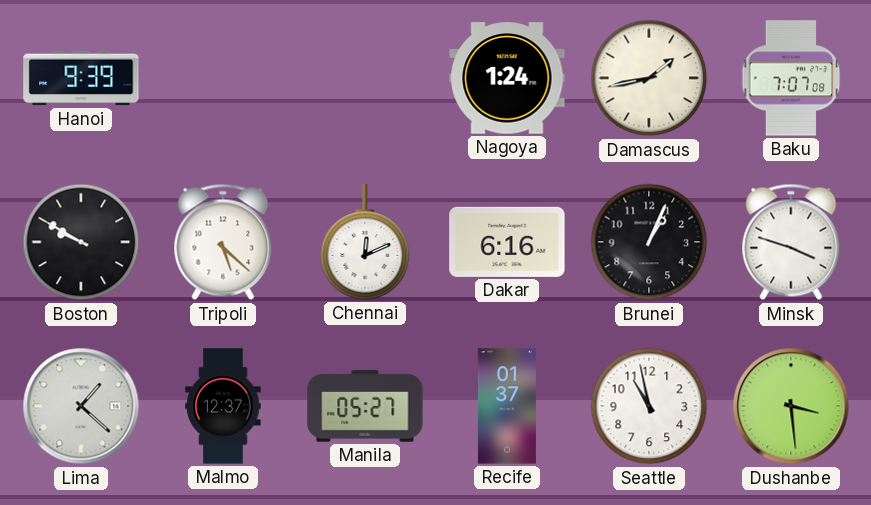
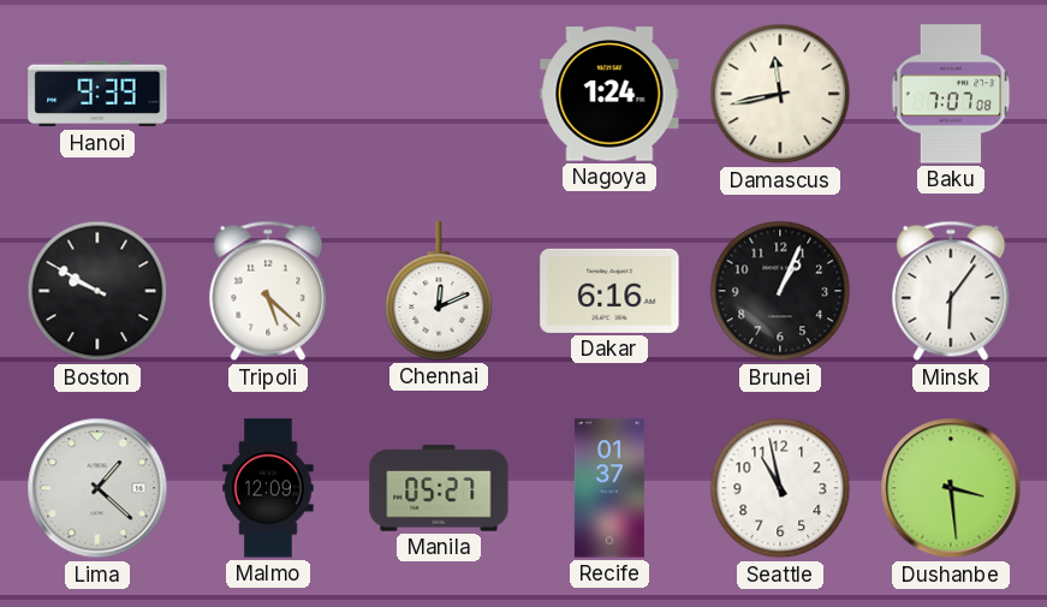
Damascus: 1:43 -> 11:43 (780, 94)
Minsk: 3:48 -> 6:06 (951, 291)
Malmo: 12:37 -> 12:09 (268, 488)
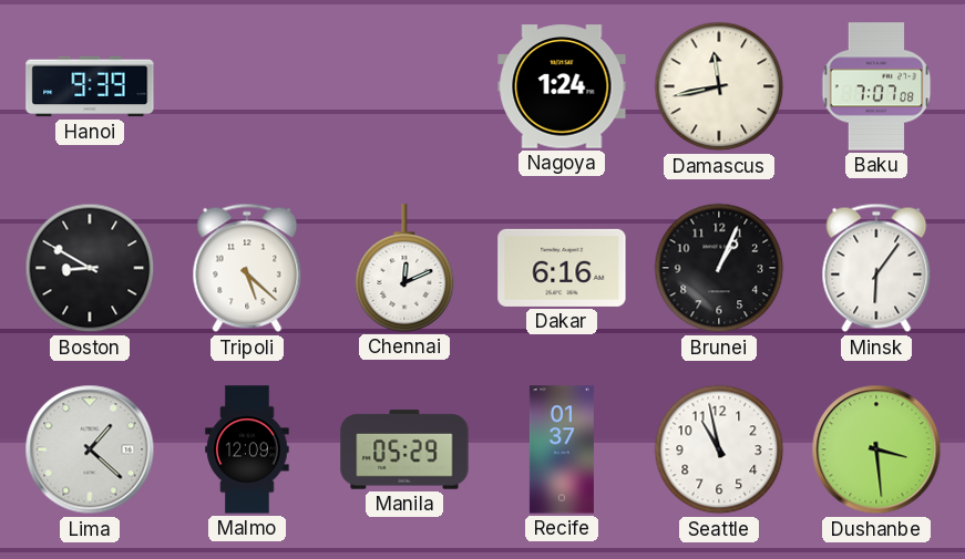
Boston: 9:50 -> 8:50 (90, 268)
Manila: 05:27 -> 05:29 (404, 449)
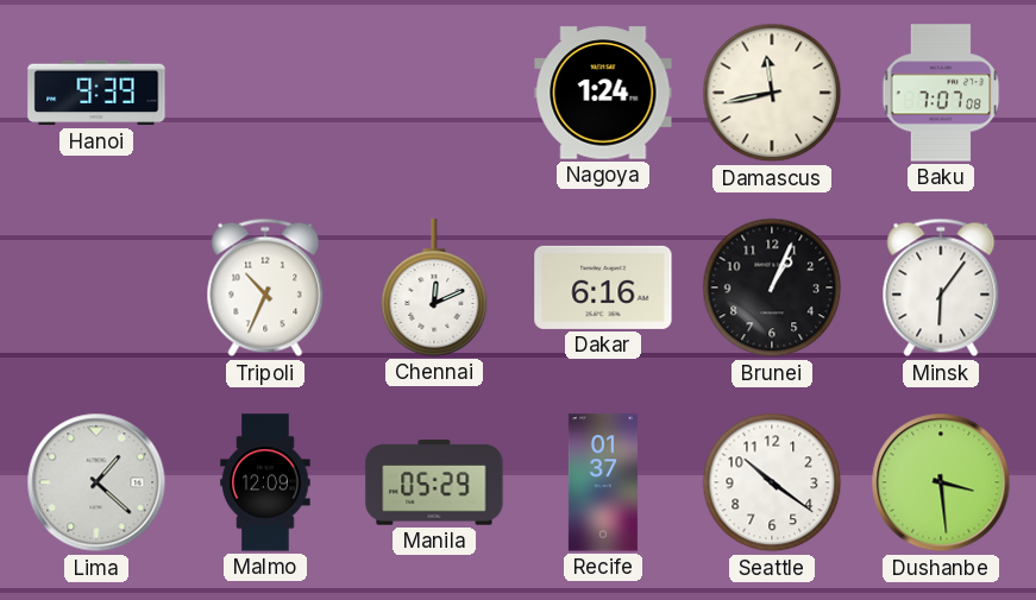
Boston: 8:50 -> none (90, 268)
Tripoli: 5:22 -> 10:34 (265, 288)
Seattle: 10:58 -> 10:21 (772, 482)
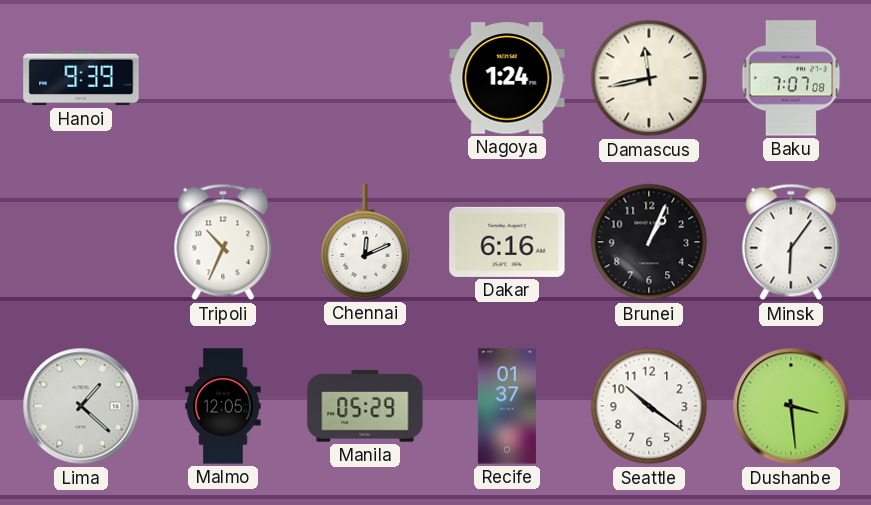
Malmo: 12:09 -> 12:05 (223, 406)
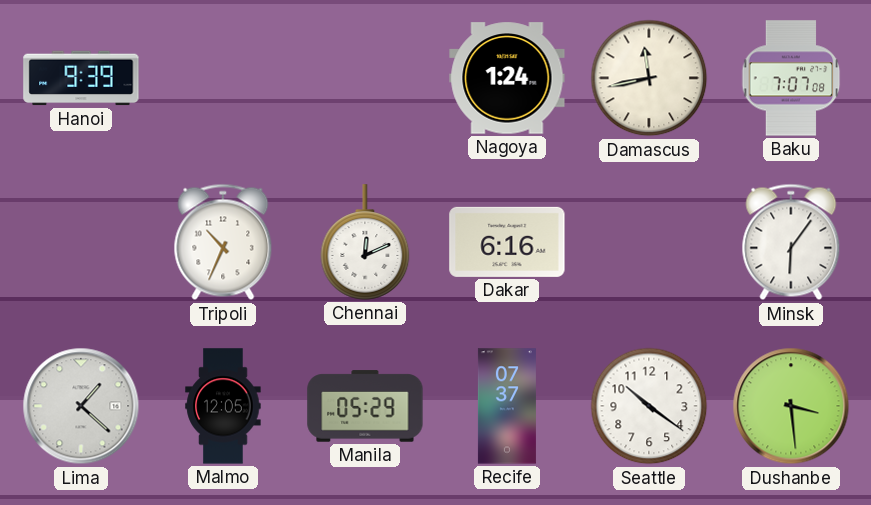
Brunei: 1:04 -> none (649, 242)
Recife: 01:37 -> 07:37 (507, 406)
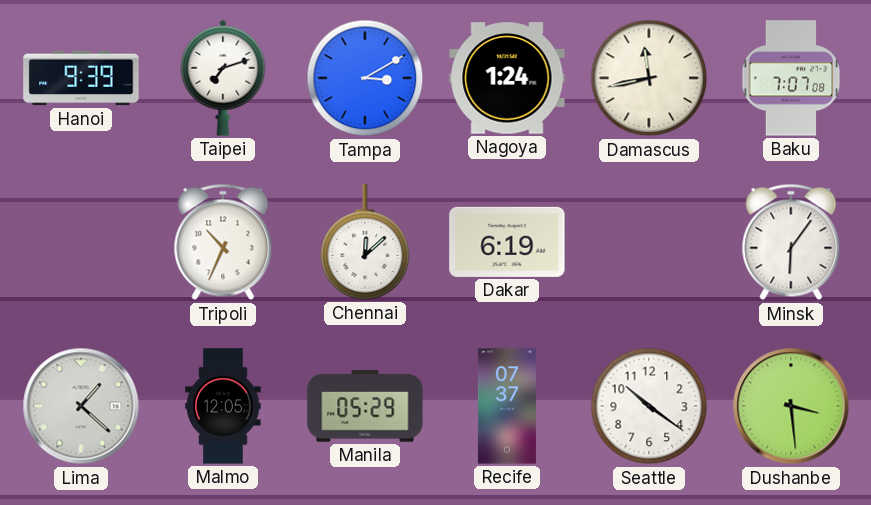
Taipei: none -> 7:12 (223, 78)
Tampa: none -> 3:10 (365, 78)
Chennai: 12:11 -> 12:08 (365, 242)
Dakar: 6:16 -> 6:19 (507, 242)
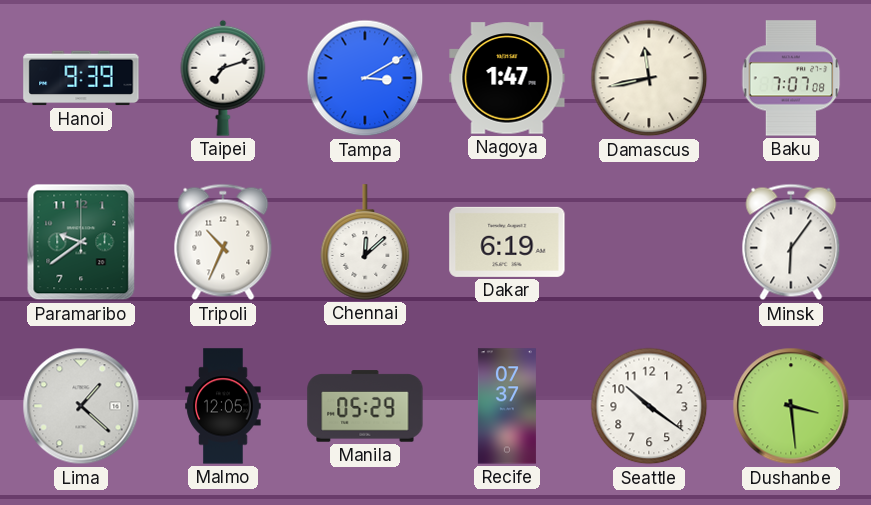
Nagoya: 1:24 -> 1:47 (507, 78)
Paramaribo: none -> 9:39 (81, 242)
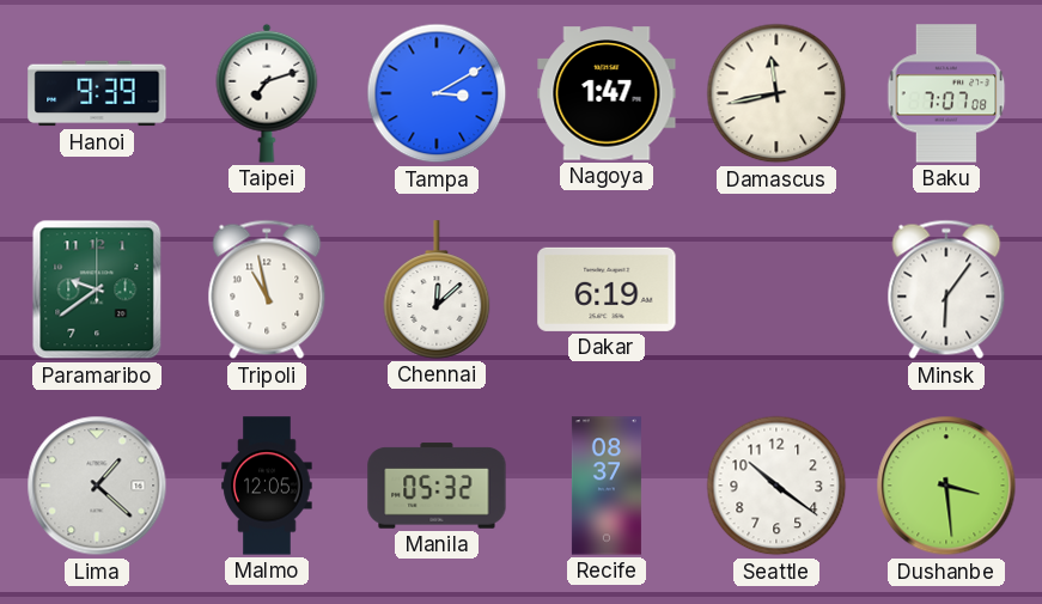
Tripoli: 10:34 -> 10:58 (267, 289)
Manila: 05:29 -> 05:32 (437, 486)
Recife: 07:37 -> 08:37 (607, 486)
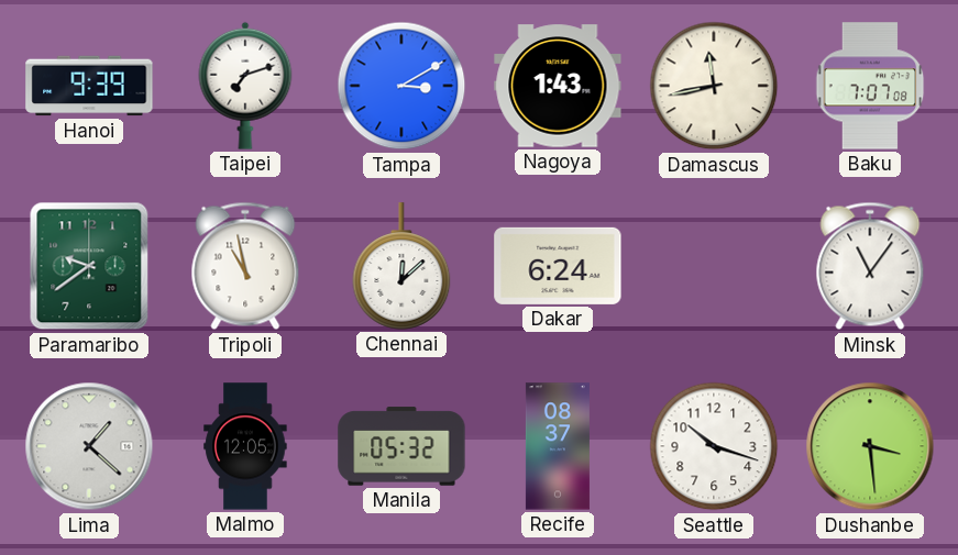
Nagoya: 1:47 -> 1:43 (558, 86)
Dakar: 6:19 -> 6:24 (558, 266)
Minsk: 6:06 -> 11:06 (870, 266)
Seattle: 10:21 -> 10:18 (714, 446)
